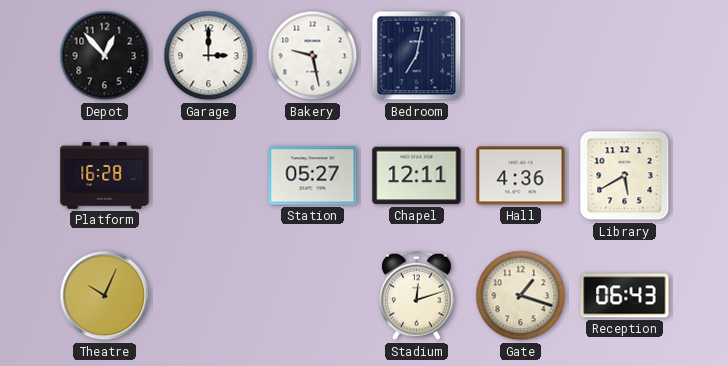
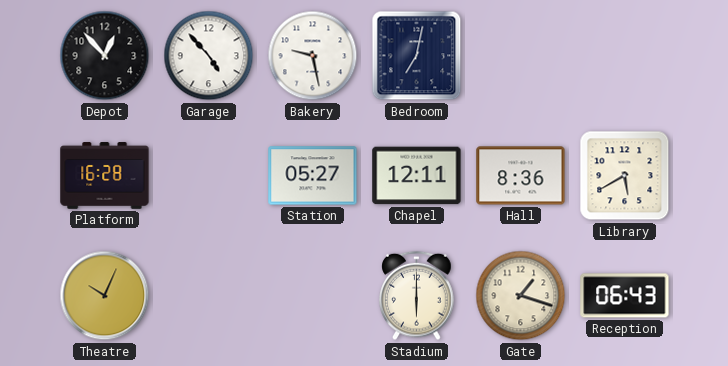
Garage: 3:00 -> 4:53 (209, 56)
Hall: 4:36 -> 8:36 (521, 176)
Stadium: 12:12 -> 6:00 (417, 296)
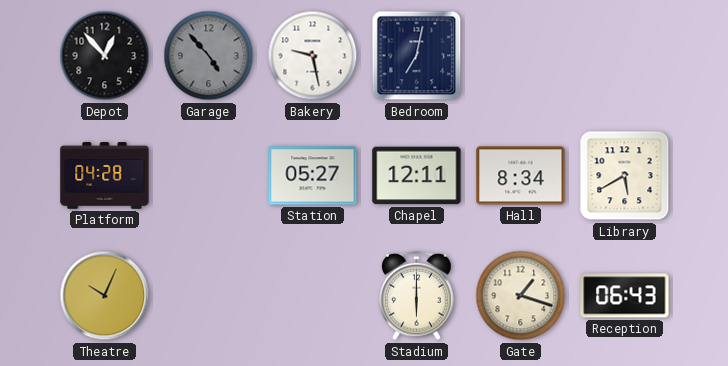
Garage dial: white -> grey (209, 56)
Platform: 16:28 -> 04:28 (105, 176)
Hall: 8:36 -> 8:34 (521, 176)
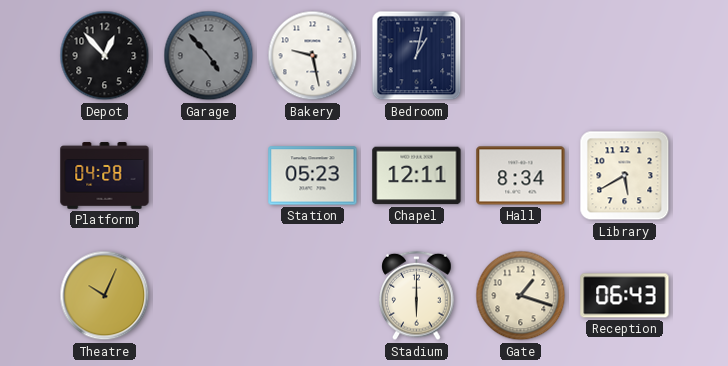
Bedroom: 7:02 -> 1:02 (417, 56)
Station: 05:27 -> 05:23 (313, 176)
